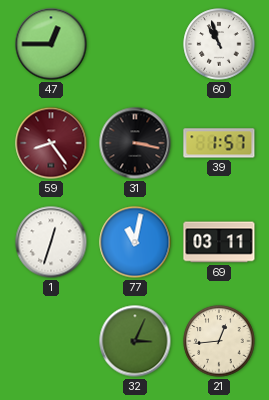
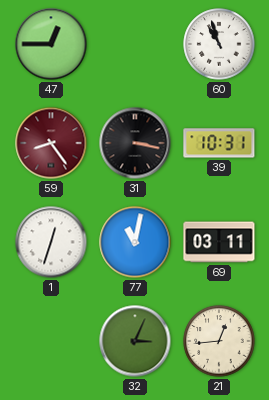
39: 1:57 -> 10:31 (219, 143)
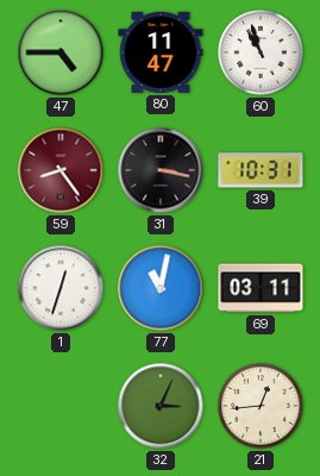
47: 12:45 -> 4:45 (61, 52)
80: none -> 11:47 (161, 52)
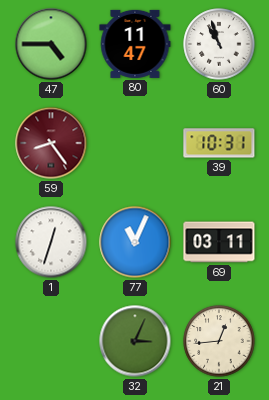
31: 3:17 -> none (161, 170)
77: 11:02 -> 11:04 (135, 242)
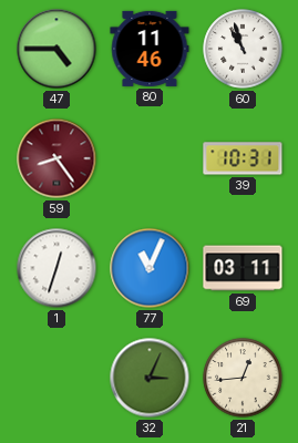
80: 11:47 -> 11:46 (150, 49)
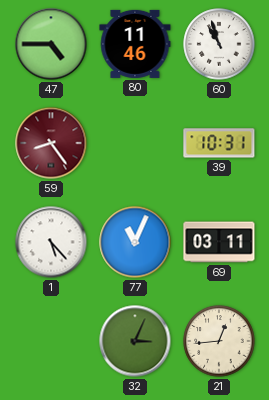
1: 12:33 -> 5:23 (51, 242)
